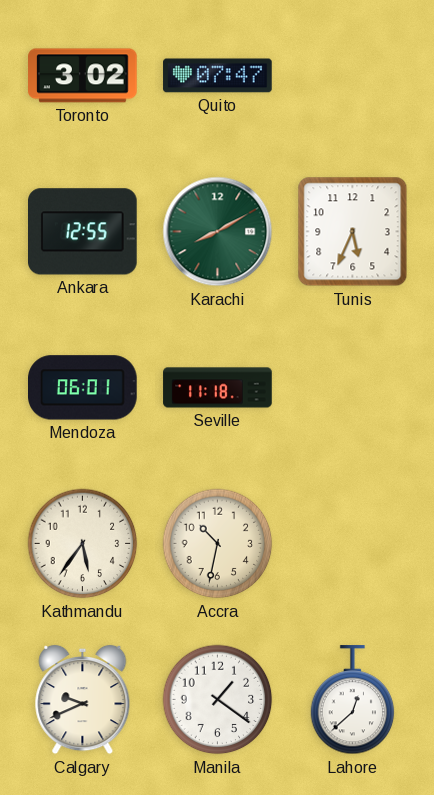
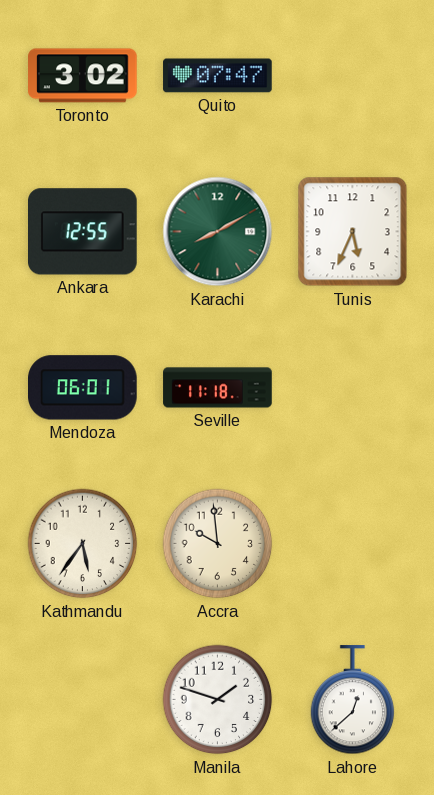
Accra: 10:32 -> 9:59 (218, 544)
Calgary: 9:41 -> none (83, 700)
Manila: 1:21 -> 1:48 (218, 700)
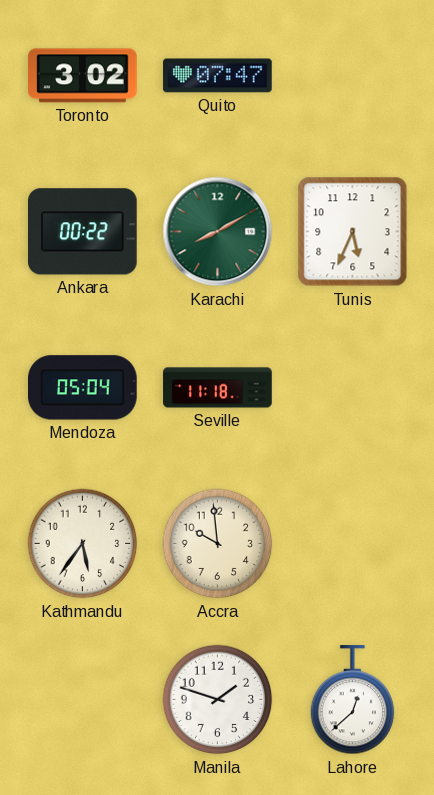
Ankara: 12:55 -> 00:22 (83, 232)
Mendoza: 06:01 -> 05:04 (83, 388)
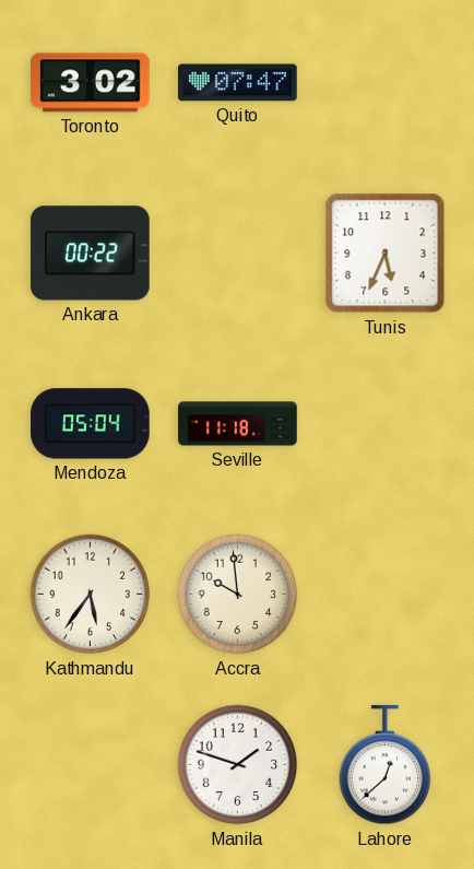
Karachi: 8:10 -> none (218, 232)
